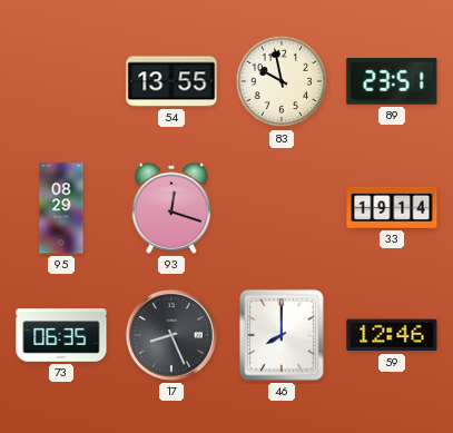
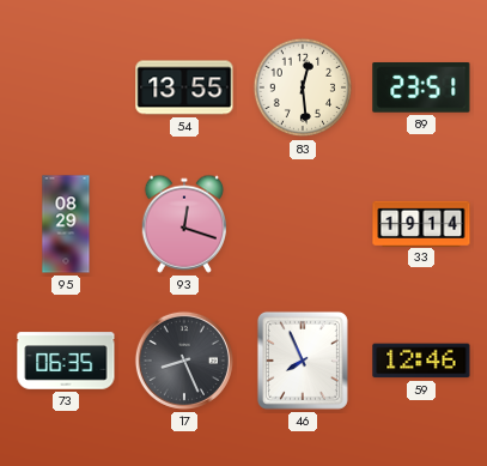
83: 9:58 -> 12:29 (303, 87)
46: 8:00 -> 7:56 (303, 361)
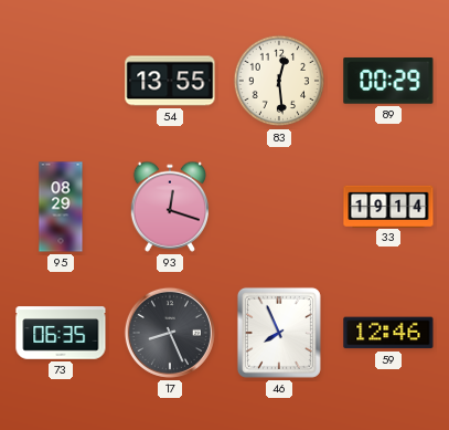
89: 23:51 -> 00:29 (388, 82)
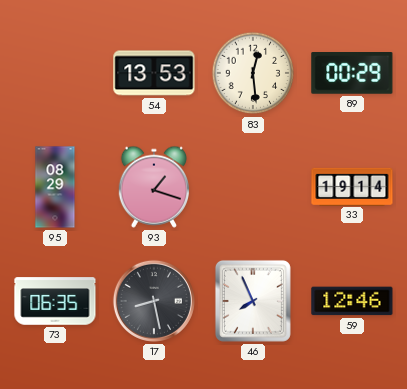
54: 13:55 -> 13:53 (154, 73)
93: 12:18 -> 1:18 (153, 187)
17: 8:26 -> 8:28 (154, 301)
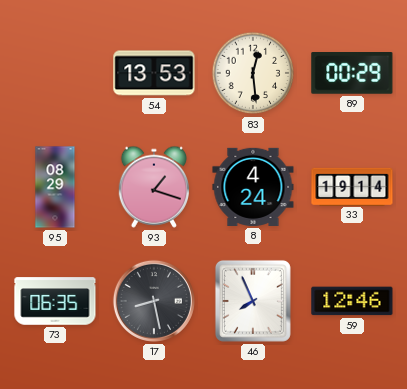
8: none -> 4:24 (253, 187)
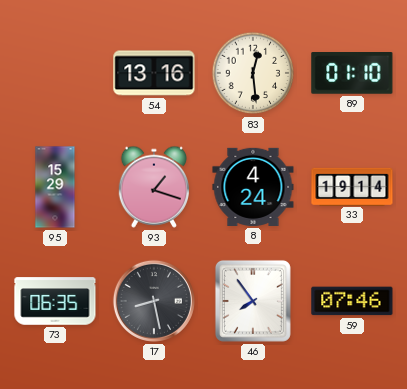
54: 13:53 -> 13:16 (154, 73)
89: 00:29 -> 01:10 (352, 74)
95: 08:29 -> 15:29 (55, 187)
46: 7:56 -> 7:54 (253, 301)
59: 12:46 -> 07:46 (352, 301)
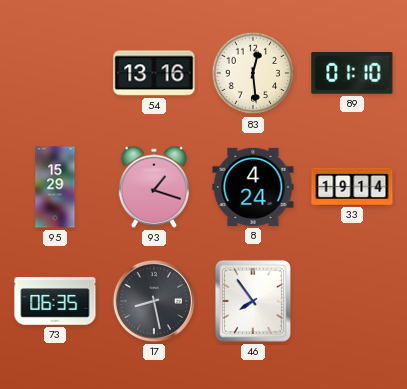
59: 07:46 -> none (352, 301)
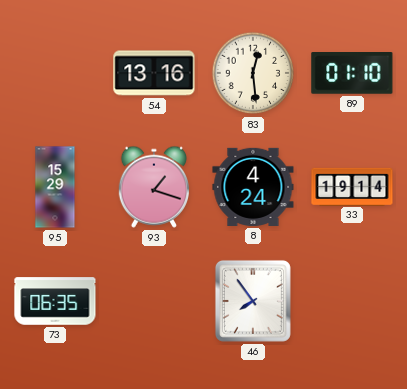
17: 8:28 -> none (154, 301)
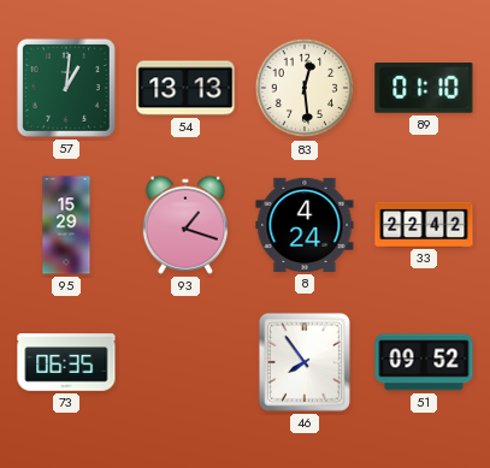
57: none -> 1:01 (66, 88)
54: 13:16 -> 13:13 (185, 88)
33: 19:14 -> 22:42 (424, 224)
51: none -> 09:52 (424, 362)
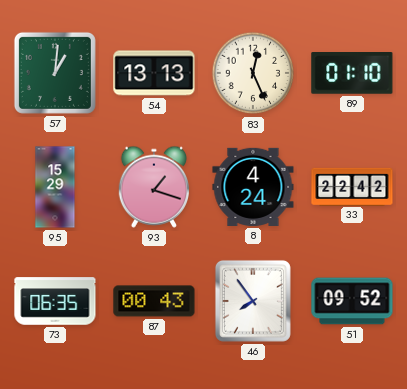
83: 12:29 -> 12:26 (253, 73)
87: none -> 00:43 (154, 301)
